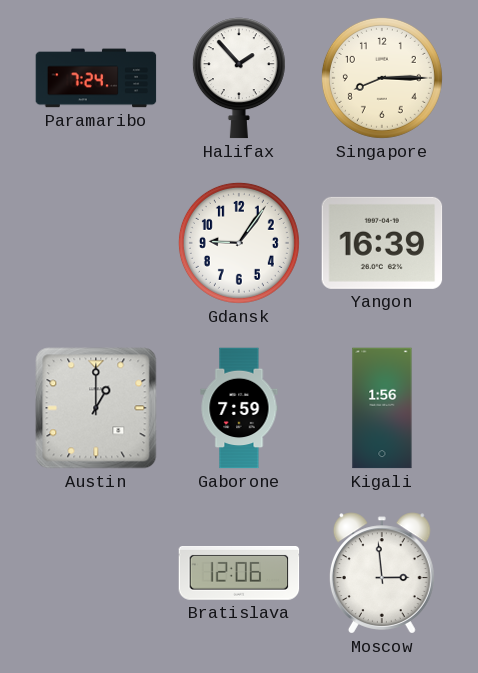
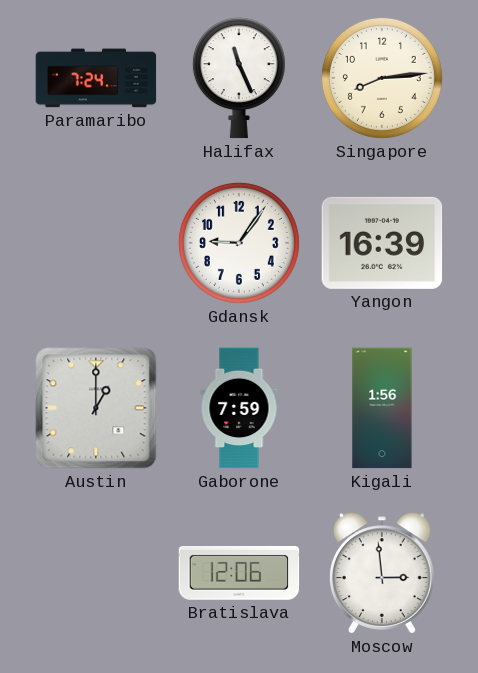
Halifax: 1:53 -> 11:26 (239, 78)
Singapore: 8:15 -> 8:14 (382, 78)
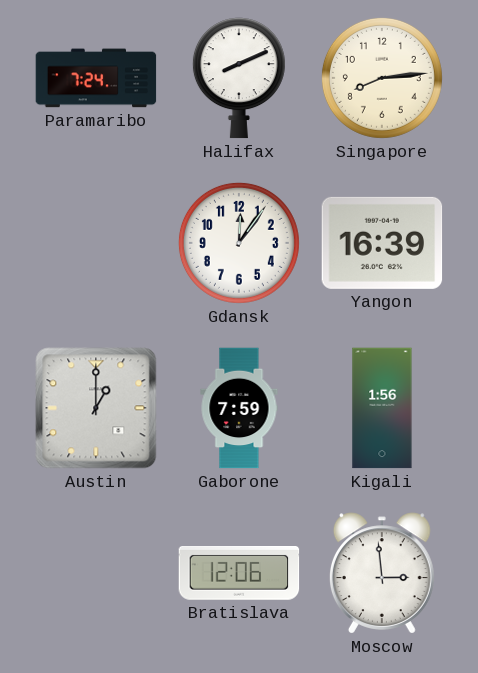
Halifax: 11:26 -> 8:11 (239, 78)
Gdansk: 9:06 -> 12:06 (239, 243)
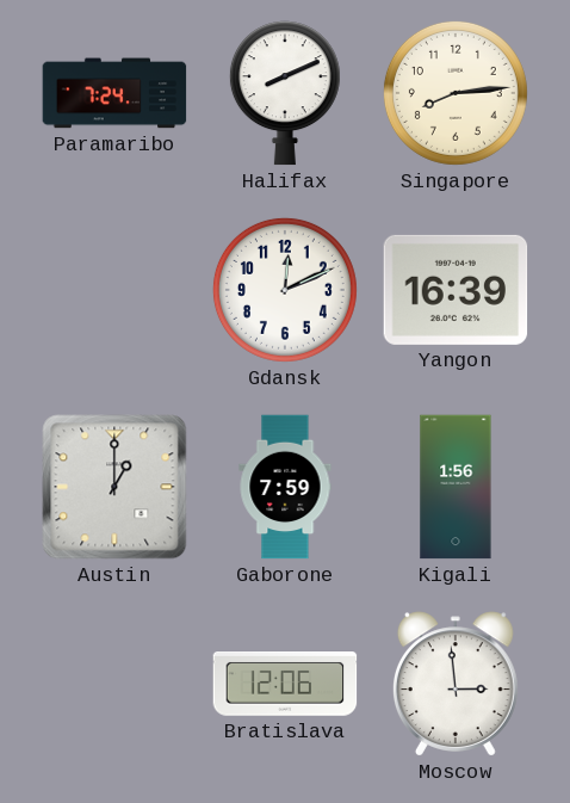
Gdansk: 12:06 -> 12:11 (285, 290)
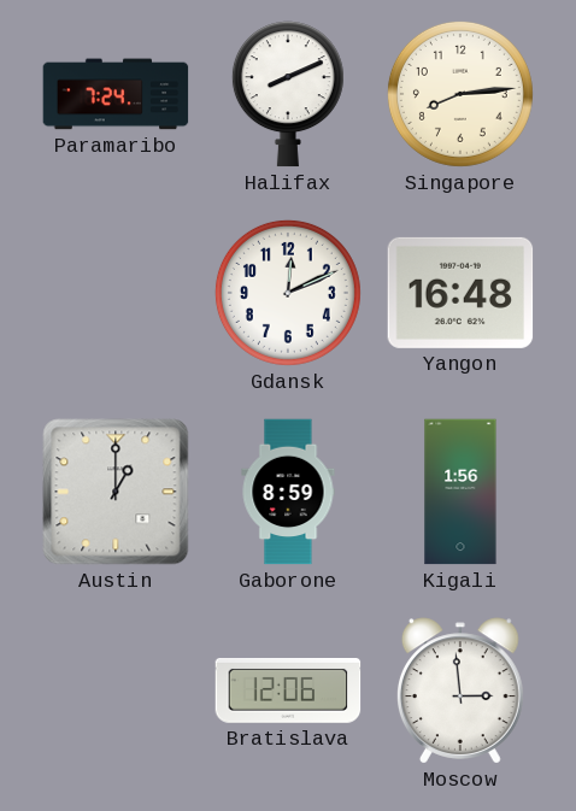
Yangon: 16:39 -> 16:48 (460, 293)
Gaborone: 7:59 -> 8:59 (288, 492)
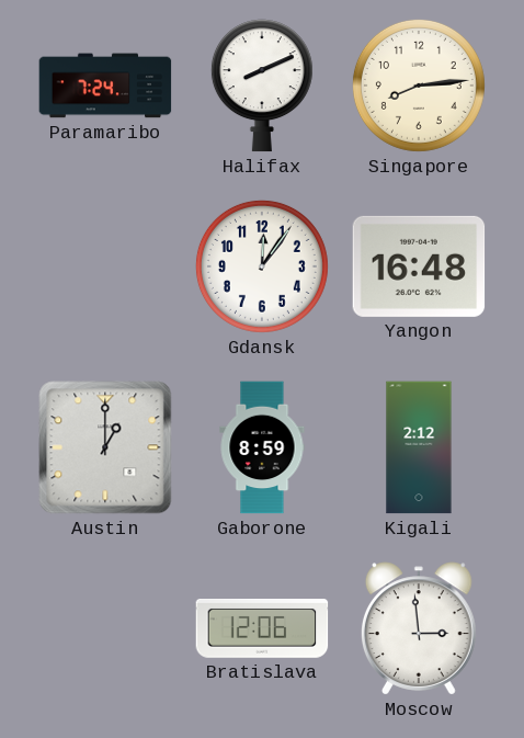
Gdansk: 12:11 -> 12:06 (262, 266)
Kigali: 1:56 -> 2:12 (419, 447)
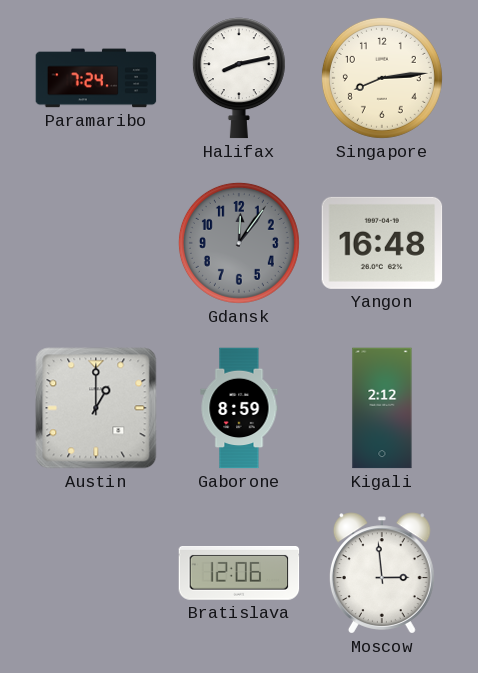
Halifax: 8:11 -> 8:13 (239, 78)
Gdansk dial: white -> grey (239, 243)
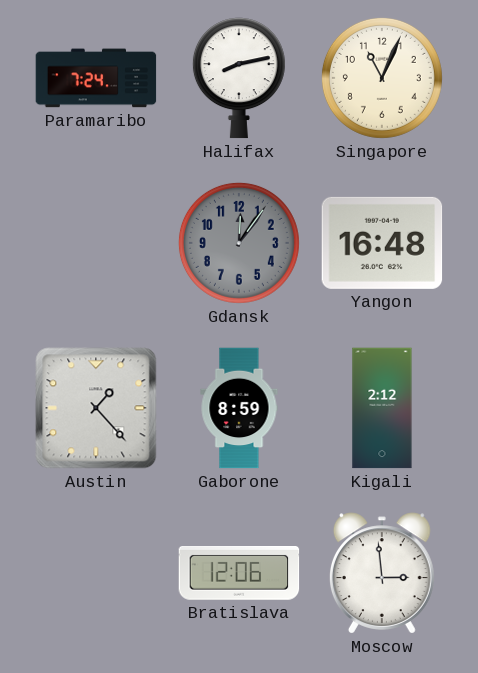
Singapore: 8:14 -> 11:04 (382, 78)
Austin: 1:00 -> 1:23 (96, 408)
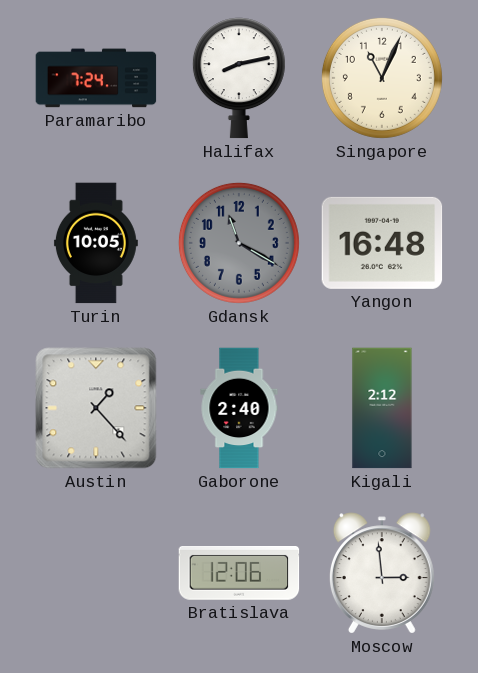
Turin: none -> 10:05 (96, 243)
Gdansk: 12:06 -> 11:20 (239, 243)
Gaborone: 8:59 -> 2:40 (239, 408)
